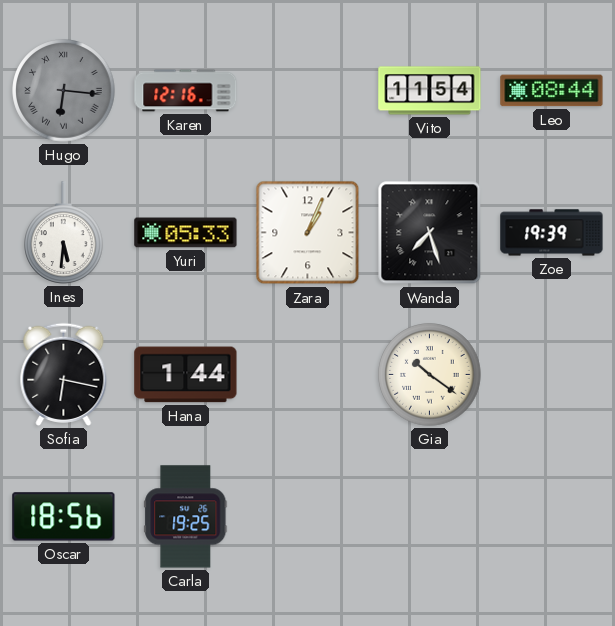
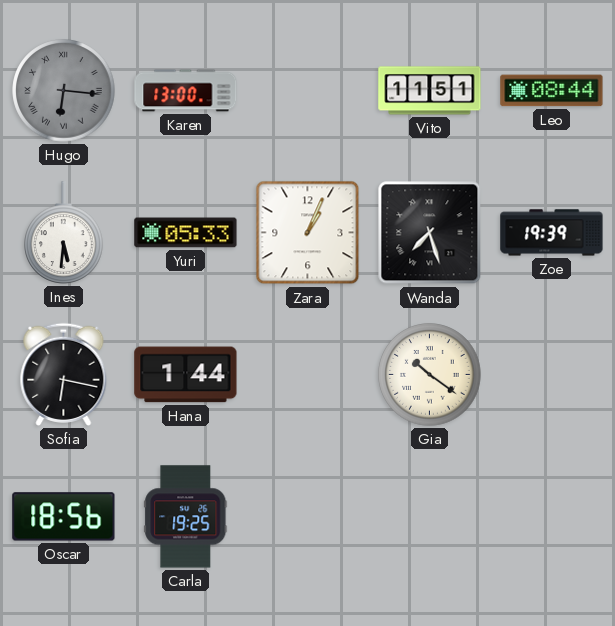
Karen: 12:16 -> 13:00 (186, 91)
Vito: 11:54 -> 11:51 (430, 91)
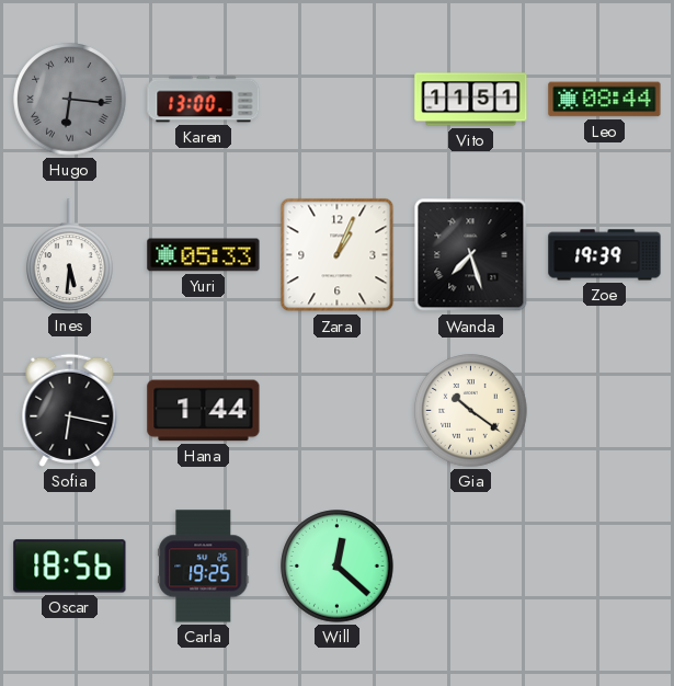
Will: none -> 12:22 (338, 567)
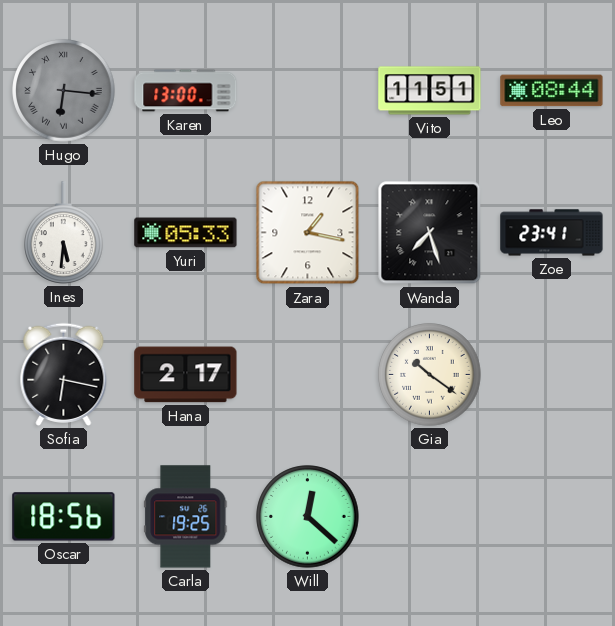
Zara: 1:04 -> 1:17 (308, 233)
Zoe: 19:39 -> 23:41 (552, 233)
Hana: 1:44 -> 2:17 (186, 375)
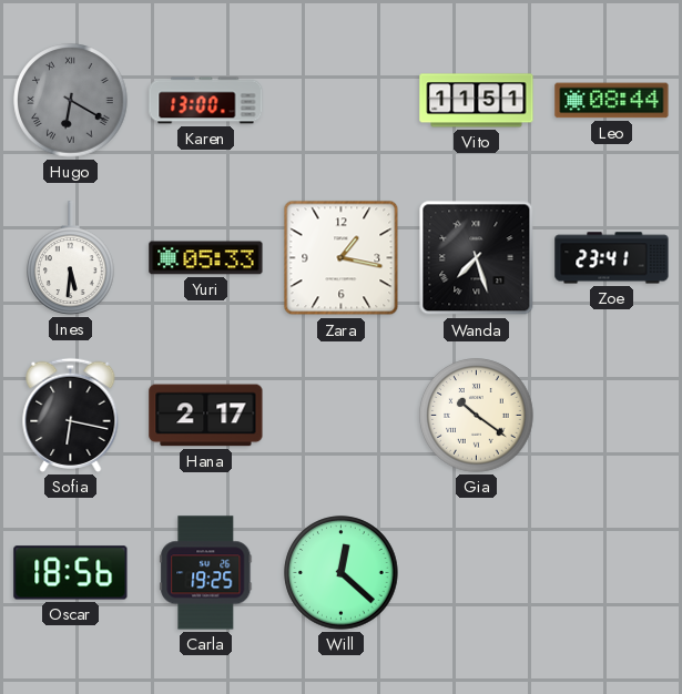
Hugo: 6:16 -> 6:20 (71, 101)
